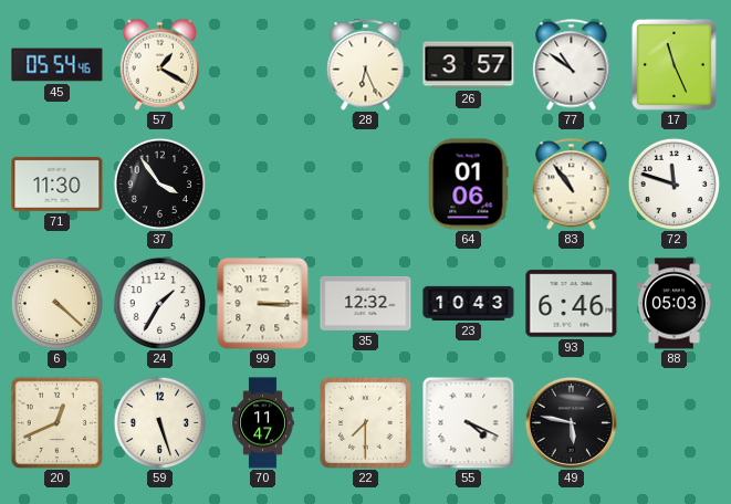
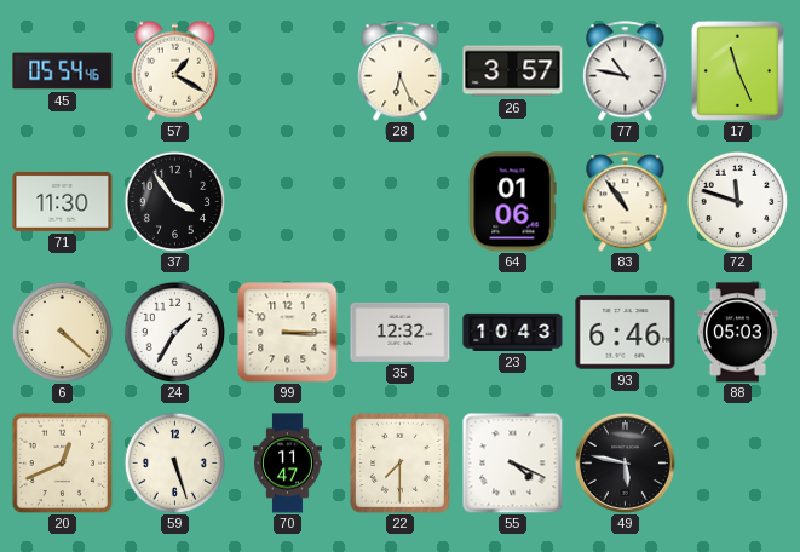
77: 10:51 -> 10:47 (626, 71)
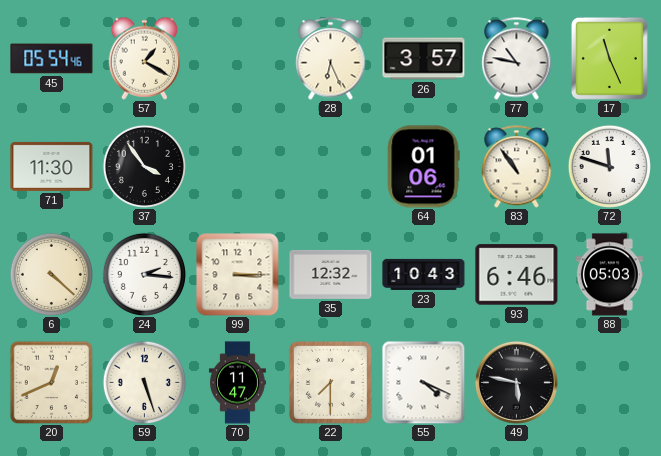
24: 1:35 -> 2:16 (144, 274)
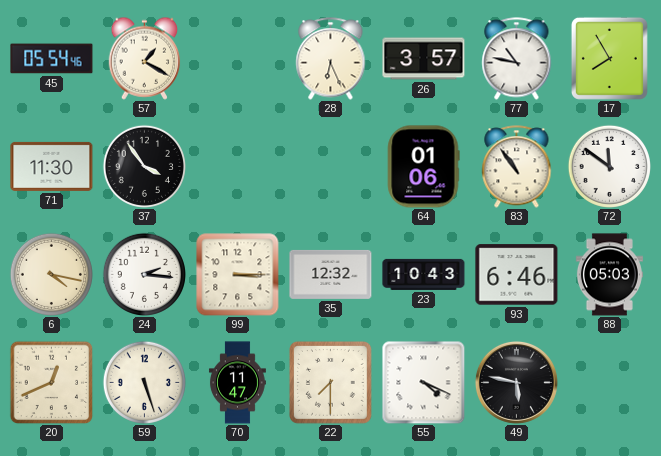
17: 11:26 -> 7:55 (609, 58)
72: 11:48 -> 11:51 (609, 166)
6: 4:22 -> 4:17 (51, 274)
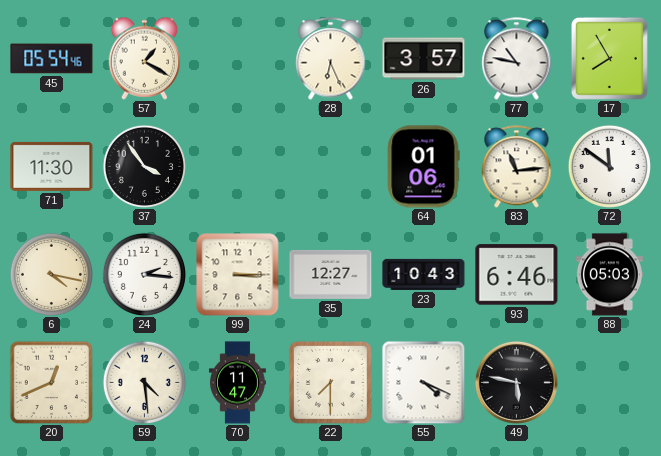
83: 10:54 -> 11:14 (517, 167)
35: 12:32 -> 12:27 (331, 274)
59: 5:27 -> 4:29 (144, 382)
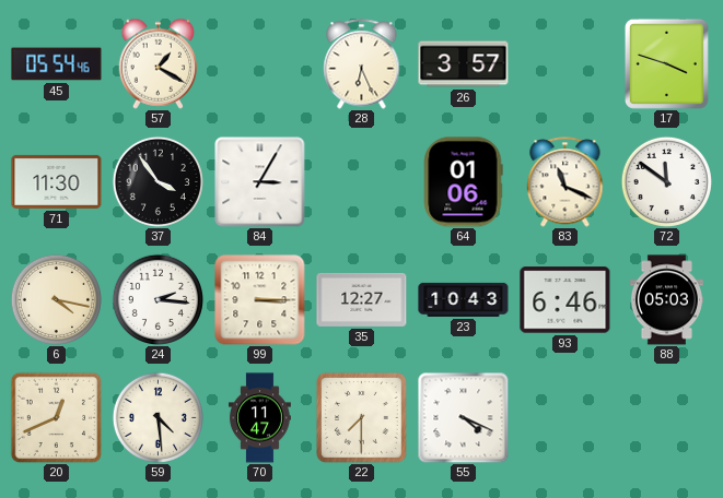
77: 10:47 -> none (517, 59)
17: 7:55 -> 3:48 (666, 63)
84: none -> 3:05 (260, 182)
83: 11:14 -> 11:19 (565, 182)
49: 5:47 -> none (516, 382)
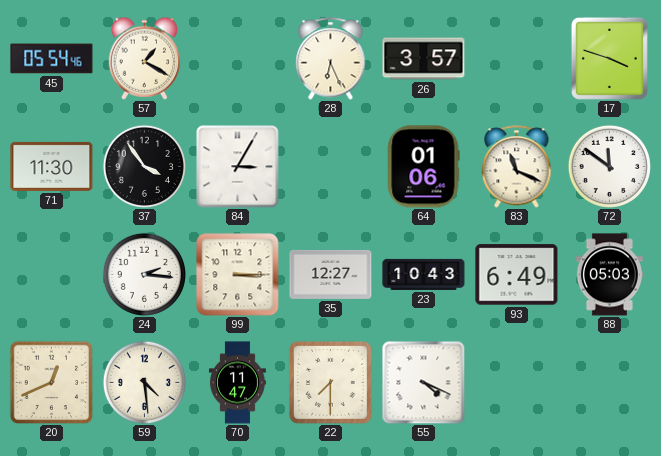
6: 4:17 -> none (56, 299)
93: 6:46 -> 6:49 (517, 275)
